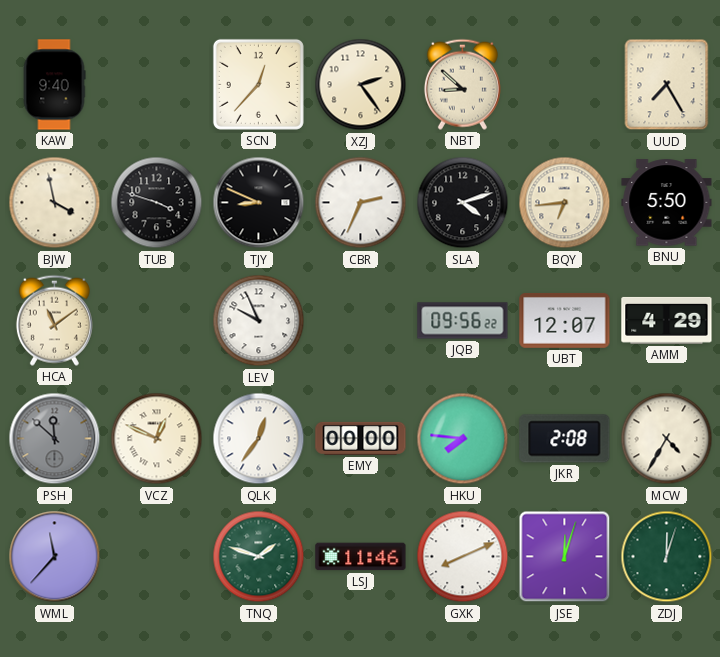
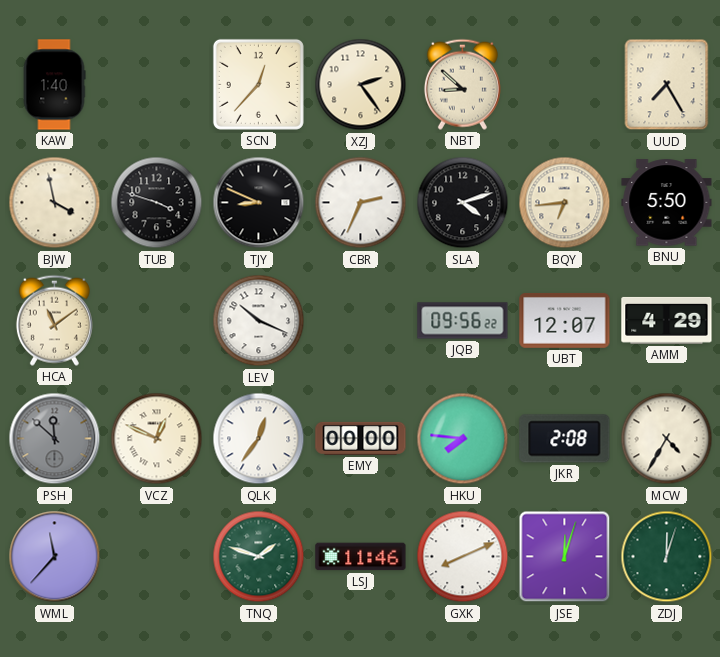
KAW: 9:40 -> 1:40 (54, 85)
LEV: 9:56 -> 10:19 (259, 321)
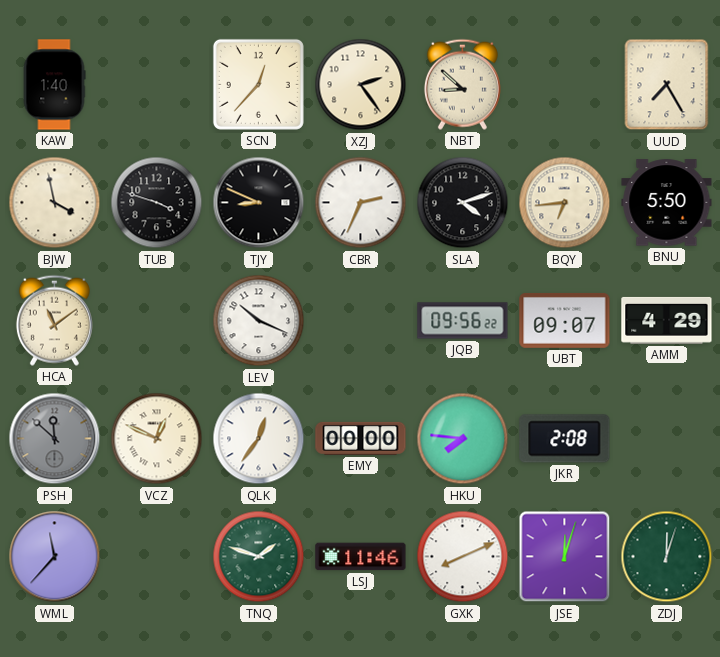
UBT: 12:07 -> 09:07 (565, 320)
MCW: 4:35 -> none (667, 439)
